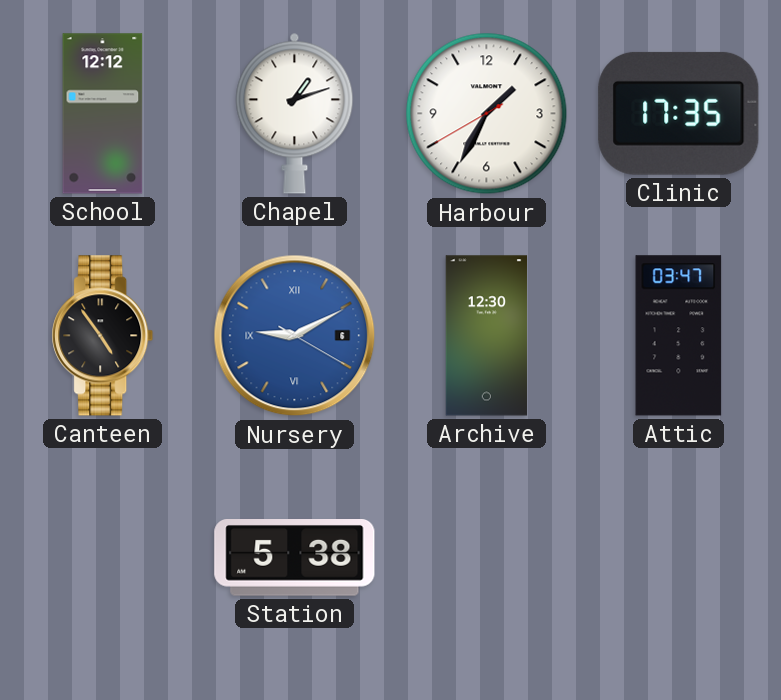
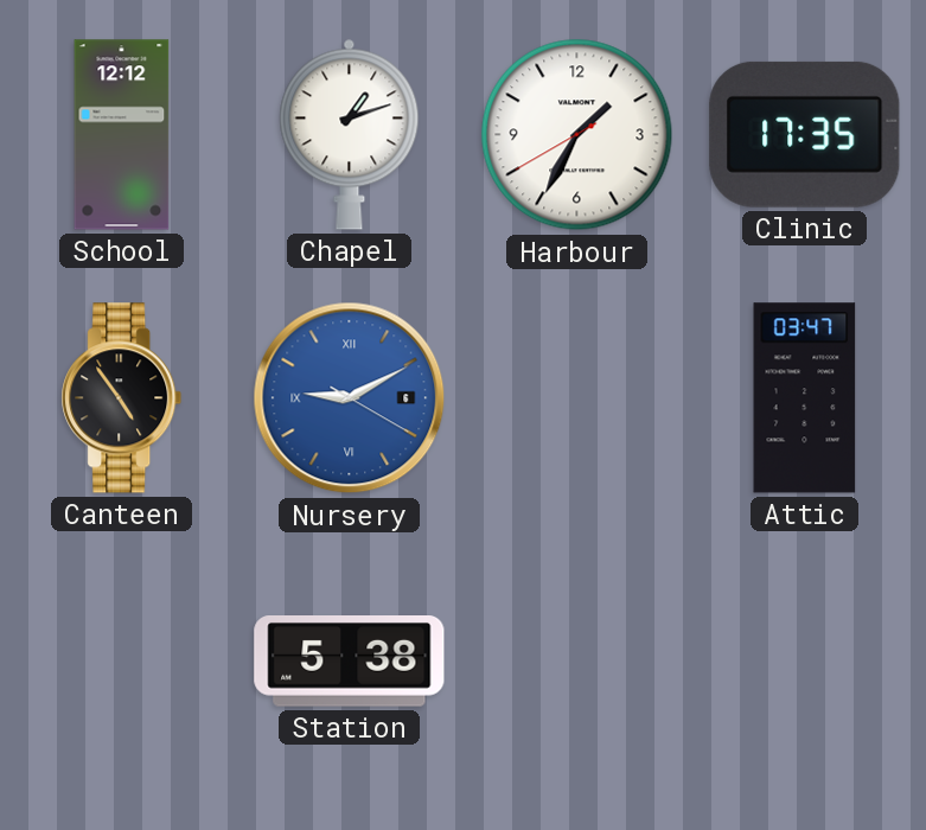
Archive: 12:30 -> none (487, 336)
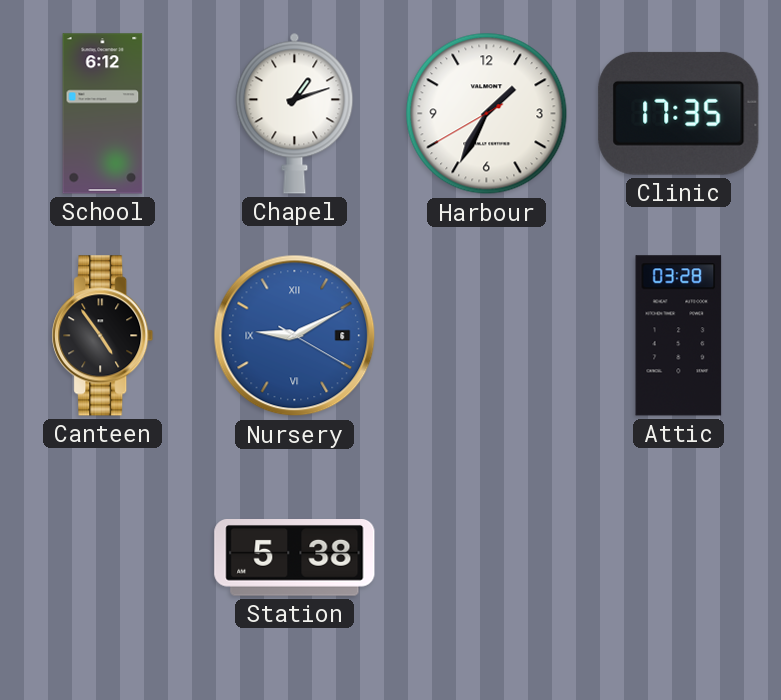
School: 12:12 -> 6:12 (103, 114)
Attic: 03:47 -> 03:28 (679, 336)
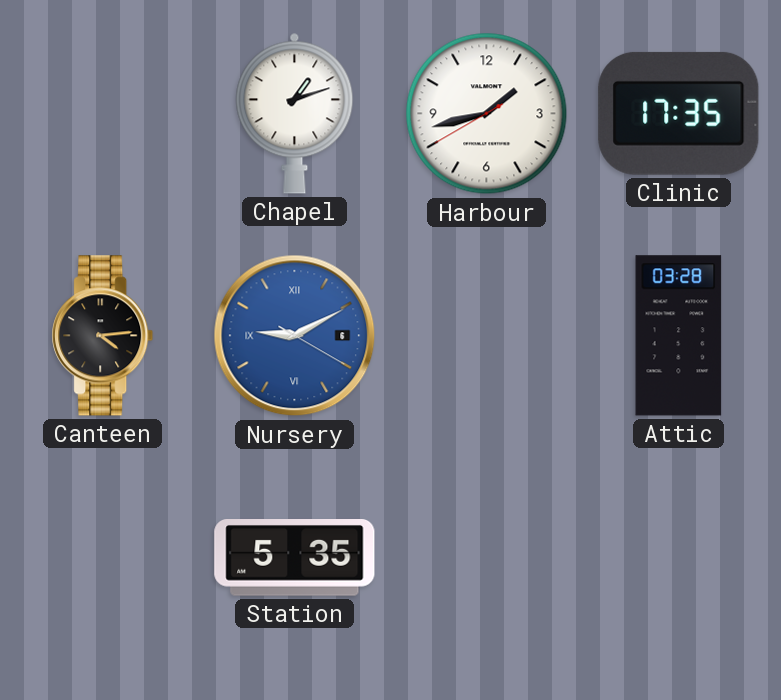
School: 6:12 -> none (103, 114)
Harbour: 1:34 -> 1:42 (487, 114)
Canteen: 4:54 -> 4:14 (103, 336)
Station: 5:38 -> 5:35 (295, 558)
